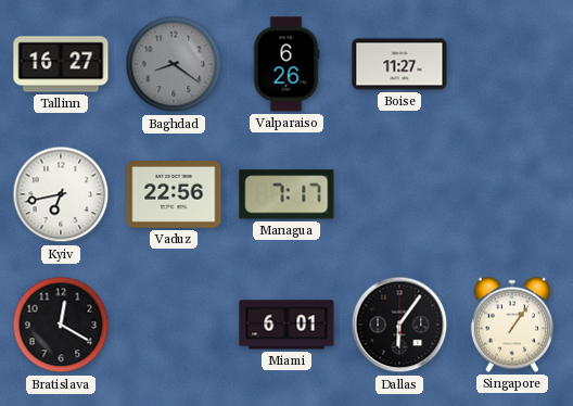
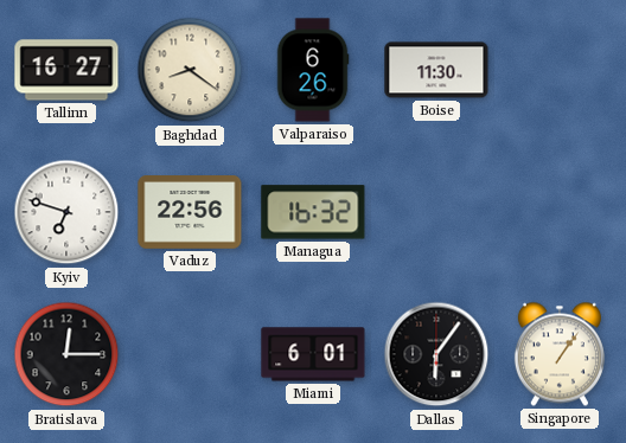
Baghdad dial: grey -> cream (190, 70)
Boise: 11:27 -> 11:30 (436, 70)
Kyiv: 6:43 -> 6:48 (66, 212)
Managua: 7:17 -> 16:32 (313, 212)
Bratislava: 12:20 -> 12:15 (66, 354)
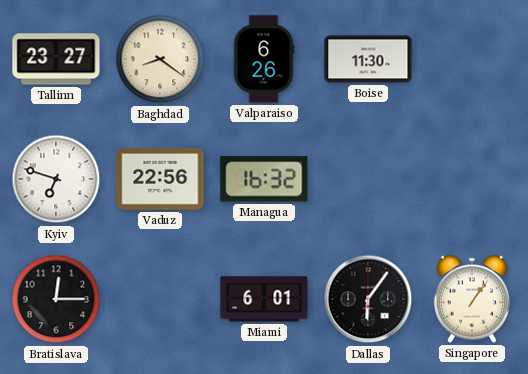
Tallinn: 16:27 -> 23:27 (56, 59)
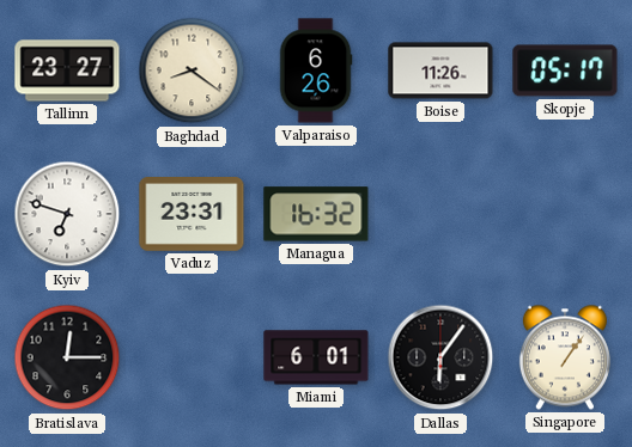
Boise: 11:30 -> 11:26 (440, 71)
Skopje: none -> 05:17 (565, 71)
Vaduz: 22:56 -> 23:31 (192, 215)
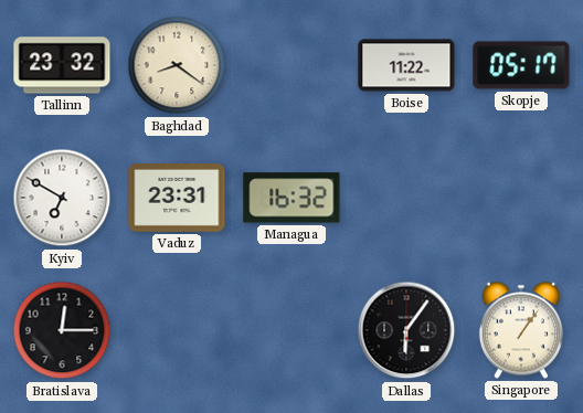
Tallinn: 23:27 -> 23:32 (62, 65)
Valparaiso: 6:26 -> none (316, 71)
Boise: 11:26 -> 11:22 (406, 65)
Kyiv: 6:48 -> 6:50 (62, 198)
Miami: 6:01 -> none (316, 357)
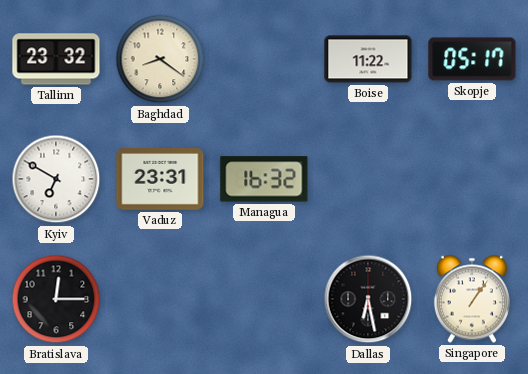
Dallas: 6:06 -> 6:28 (368, 299)
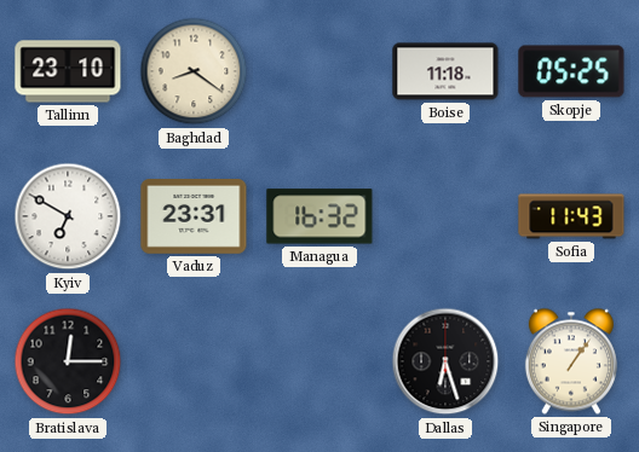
Tallinn: 23:32 -> 23:10 (68, 71)
Boise: 11:22 -> 11:18 (445, 71)
Skopje: 05:17 -> 05:25 (571, 71)
Sofia: none -> 11:43 (571, 216)
Dallas: 6:28 -> 6:27 (445, 361)
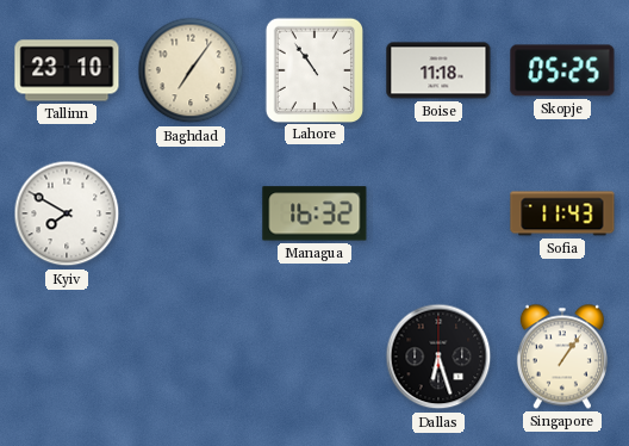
Baghdad: 8:21 -> 7:06 (191, 70)
Lahore: none -> 10:54 (313, 69)
Kyiv: 6:50 -> 7:50 (67, 213)
Vaduz: 23:31 -> none (194, 218)
Bratislava: 12:15 -> none (68, 361)
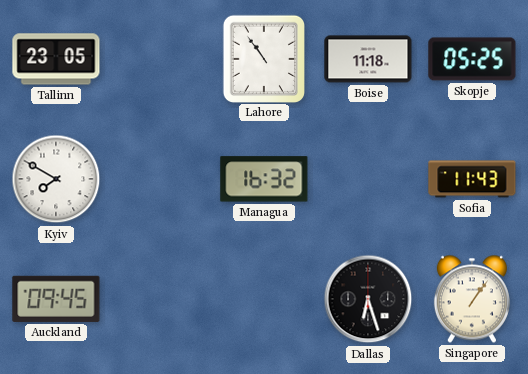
Tallinn: 23:10 -> 23:05 (56, 59)
Baghdad: 7:06 -> none (191, 70)
Auckland: none -> 09:45 (56, 299)
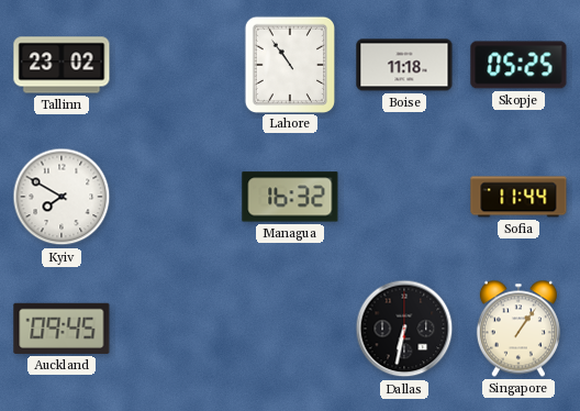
Tallinn: 23:05 -> 23:02 (62, 65)
Sofia: 11:43 -> 11:44 (518, 197)
Dallas: 6:27 -> 6:32 (404, 329)
